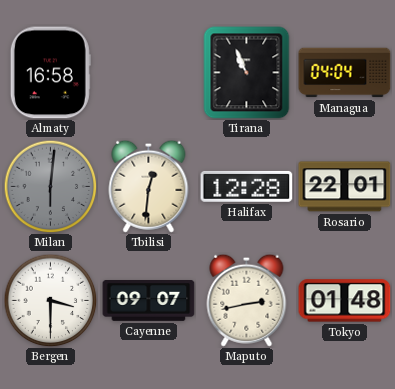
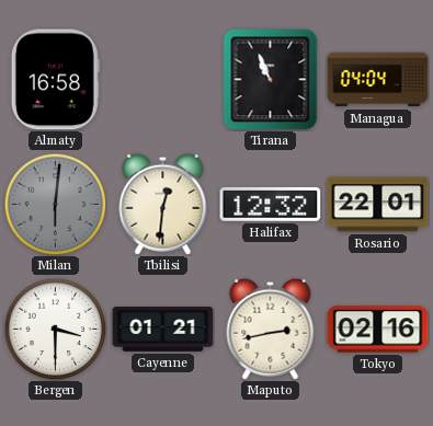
Halifax: 12:28 -> 12:32 (271, 204)
Cayenne: 09:07 -> 01:21 (163, 330)
Tokyo: 01:48 -> 02:16 (378, 330)
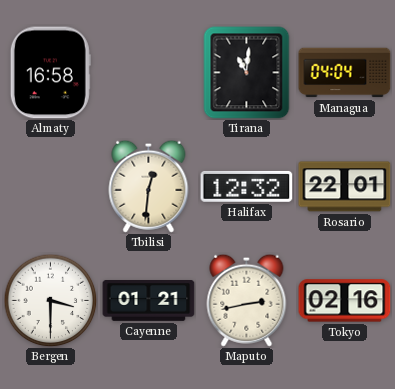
Tirana: 10:56 -> 11:01 (247, 73)
Milan: 6:01 -> none (55, 204)
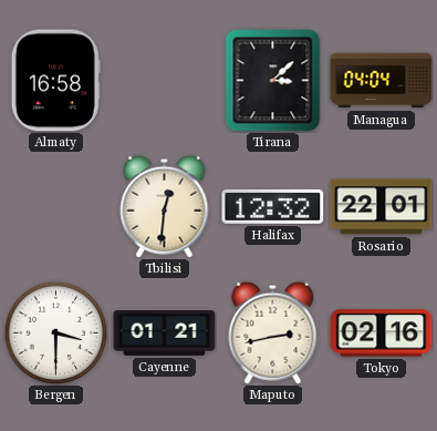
Tirana: 11:01 -> 3:08 (273, 81)
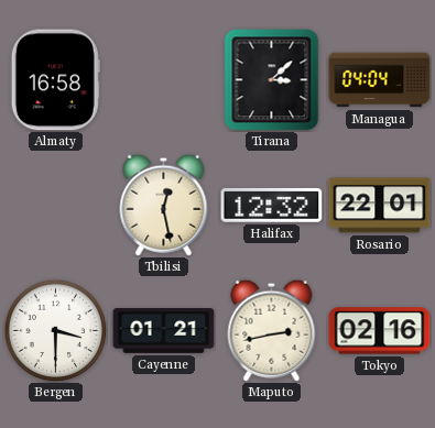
Tbilisi: 12:31 -> 12:28 (164, 205)
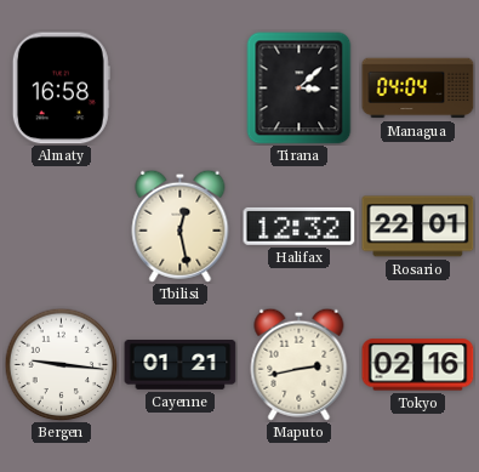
Bergen: 3:30 -> 9:16 (61, 364)
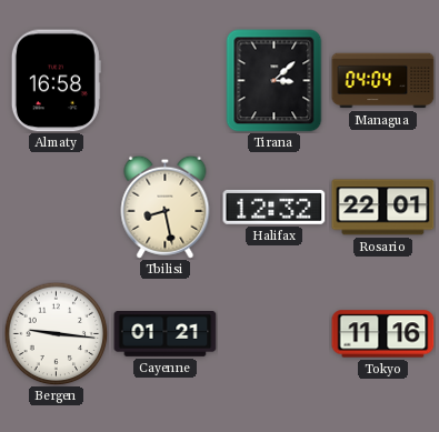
Tbilisi: 12:28 -> 8:28 (166, 207)
Maputo: 2:43 -> none (300, 364)
Tokyo: 02:16 -> 11:16 (383, 334)
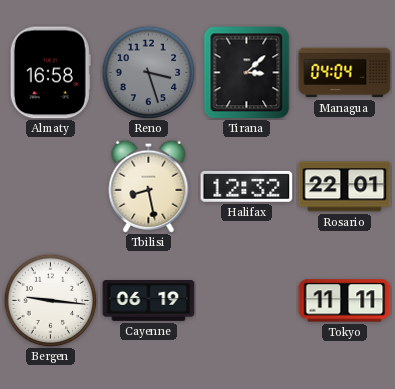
Reno: none -> 3:27 (148, 72)
Cayenne: 01:21 -> 06:19 (149, 301)
Tokyo: 11:16 -> 11:11 (345, 301)
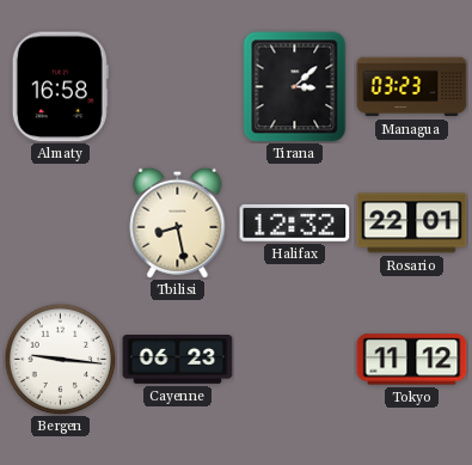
Reno: 3:27 -> none (148, 72)
Managua: 04:04 -> 03:23 (412, 87)
Cayenne: 06:19 -> 06:23 (178, 360)
Tokyo: 11:11 -> 11:12 (412, 360)
